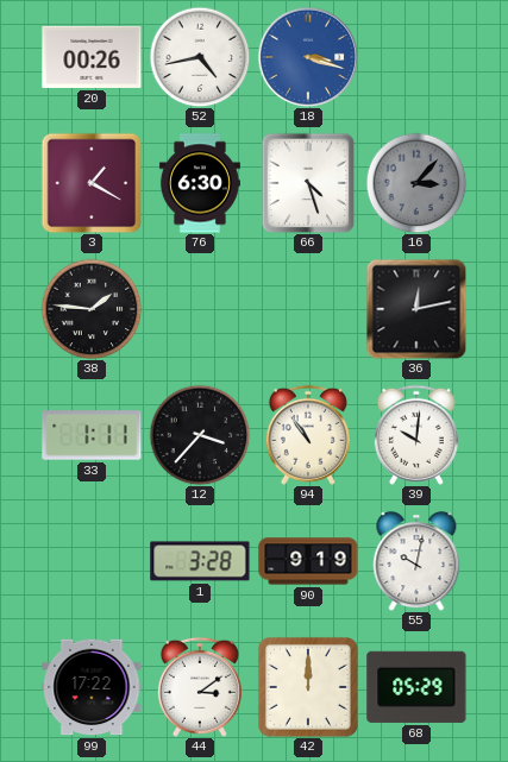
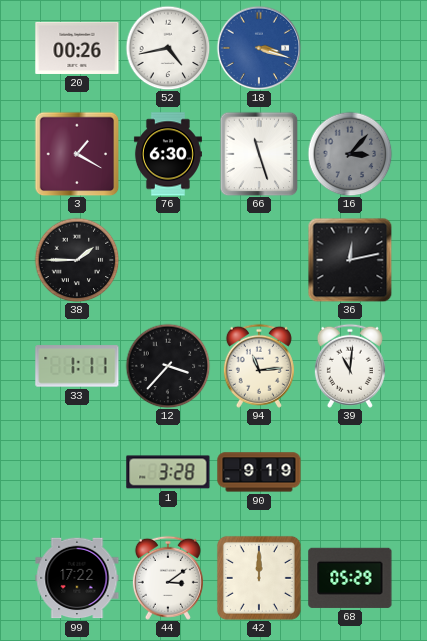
66: 4:27 -> 11:27 (259, 154)
38: 1:46 -> 1:45 (77, 260)
94: 10:54 -> 11:14 (259, 366)
39: 10:01 -> 11:01 (350, 366)
55: 10:02 -> none (416, 561)
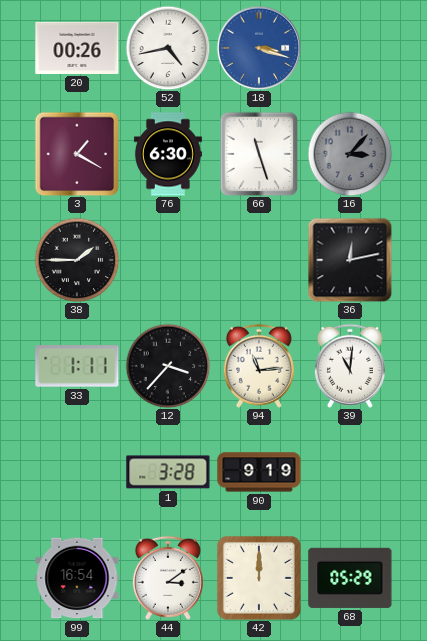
99: 17:22 -> 16:54 (77, 578)
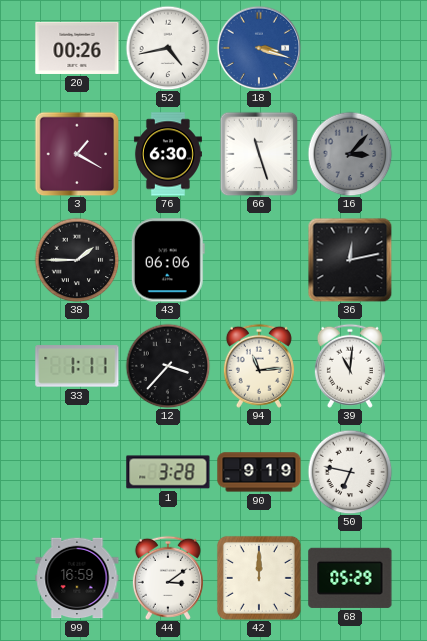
43: none -> 06:06 (168, 260)
50: none -> 6:47 (350, 472)
99: 16:54 -> 16:59 (77, 578)
